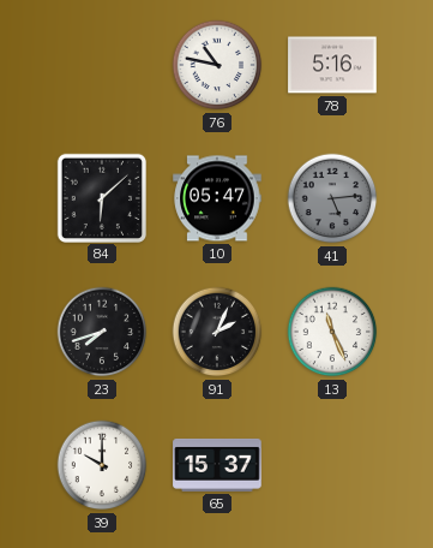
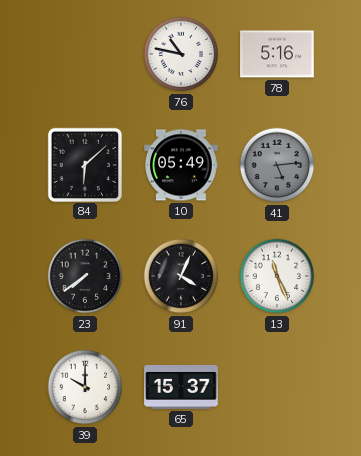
10: 05:47 -> 05:49 (181, 165)
23: 7:42 -> 7:39 (85, 276)
91: 2:04 -> 4:04 (181, 276)
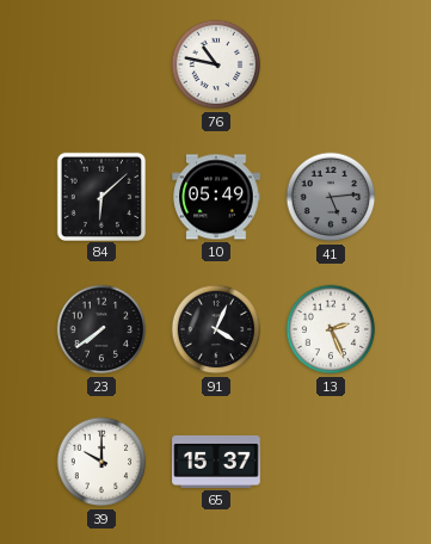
78: 5:16 -> none (277, 54)
13: 11:26 -> 2:26 (331, 329)
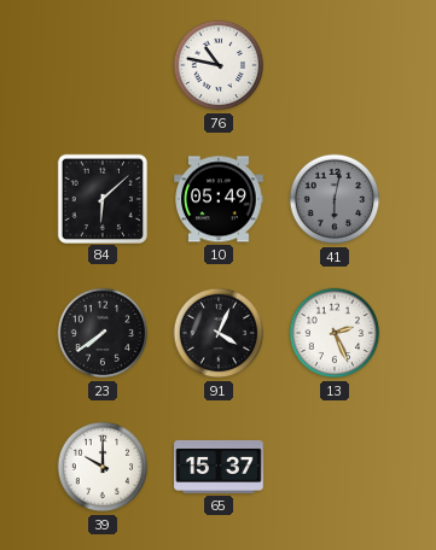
41: 5:14 -> 6:02 (335, 199)
